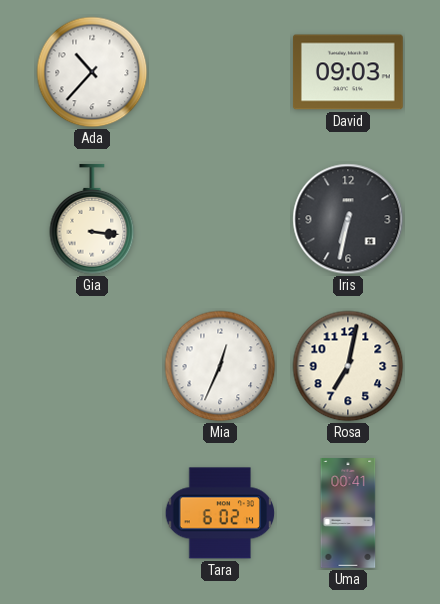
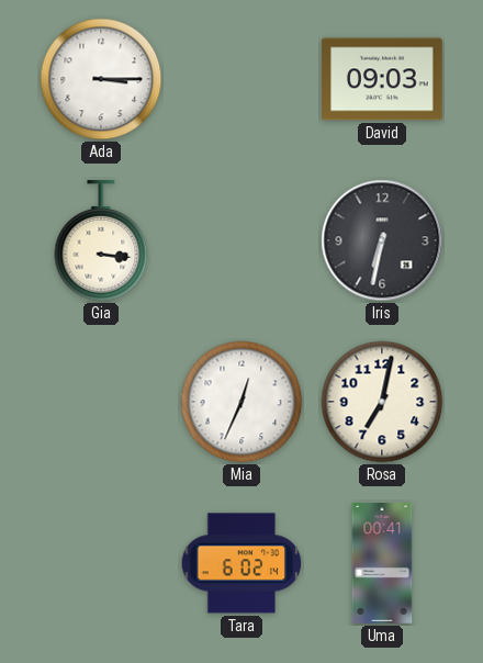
Ada: 10:37 -> 3:15 (101, 79)
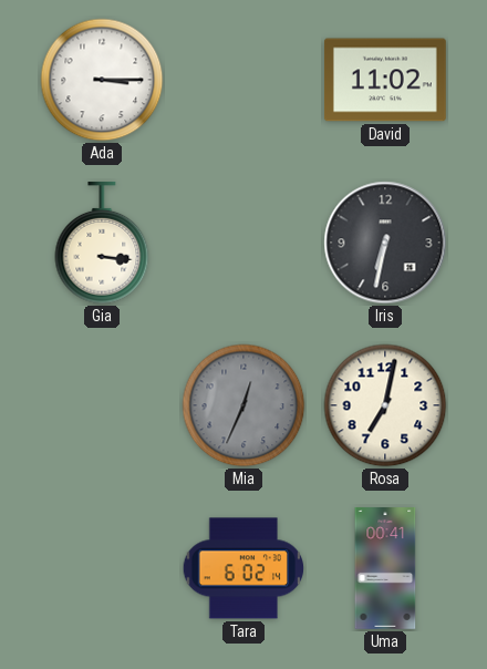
David: 09:03 -> 11:02 (385, 80)
Mia dial: white -> grey (244, 405)
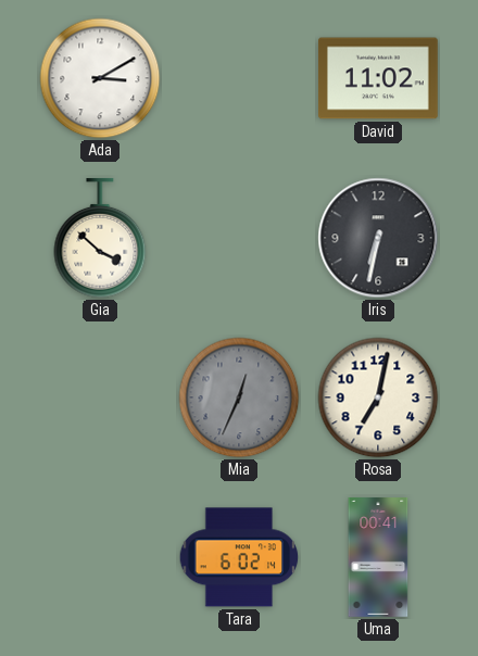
Ada: 3:15 -> 3:10 (100, 78)
Gia: 3:16 -> 3:52 (100, 238)
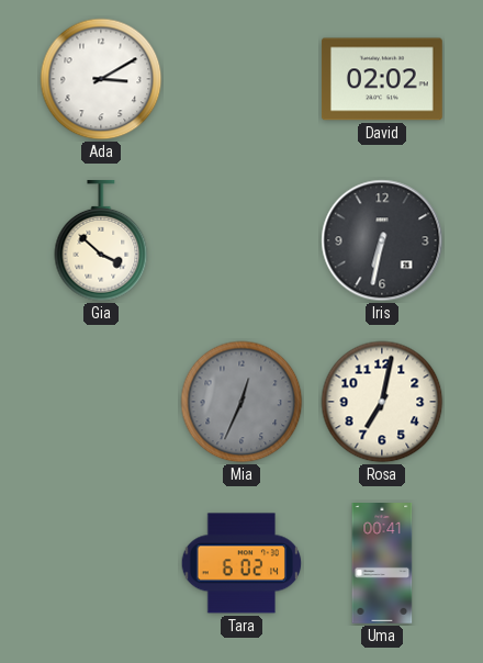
David: 11:02 -> 02:02 (382, 79)
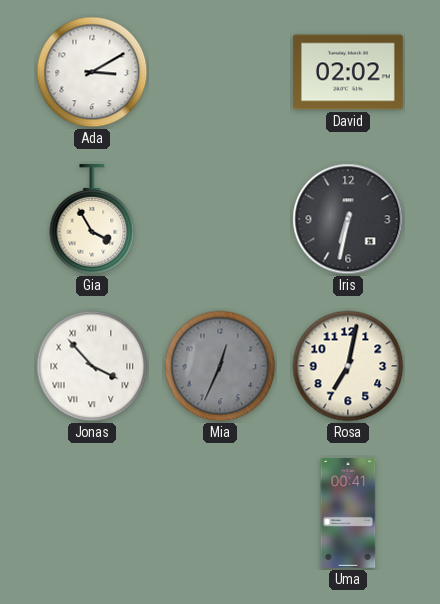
Gia: 3:52 -> 3:55 (92, 219)
Jonas: none -> 3:53 (92, 366)
Tara: 6:02 -> none (241, 563)
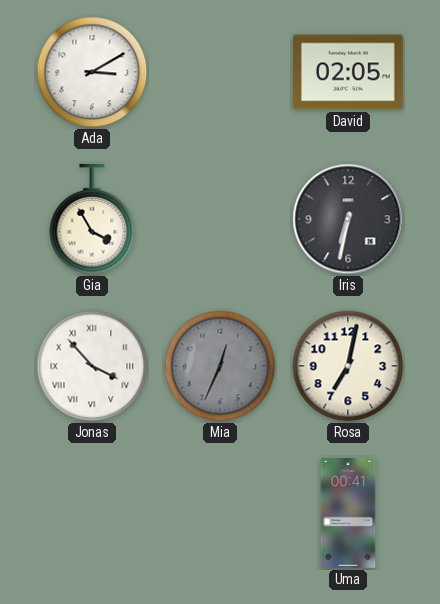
David: 02:02 -> 02:05 (348, 72)
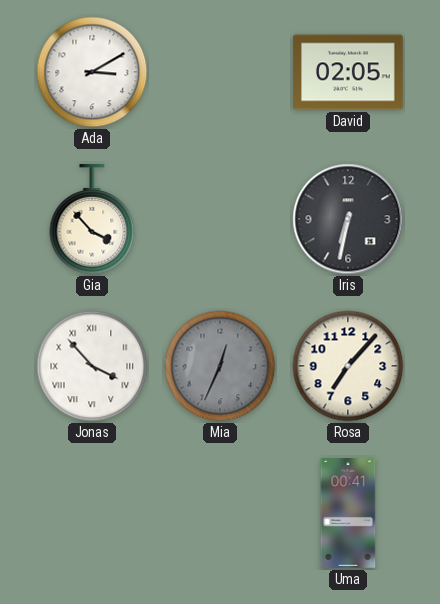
Gia: 3:55 -> 3:53 (92, 219)
Rosa: 7:02 -> 7:07 (348, 366)
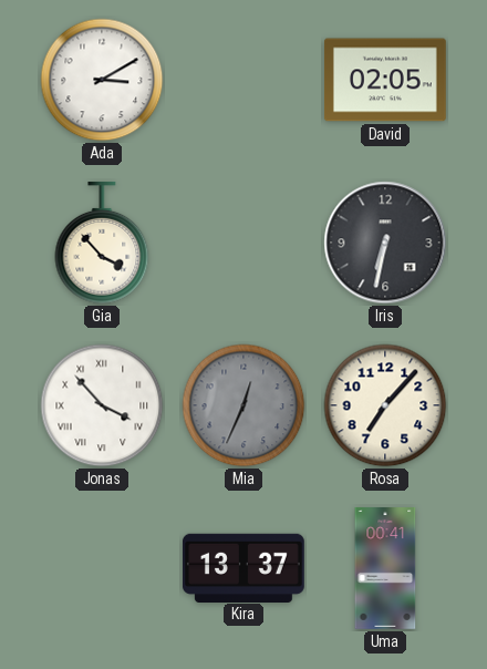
Kira: none -> 13:37 (244, 567)
